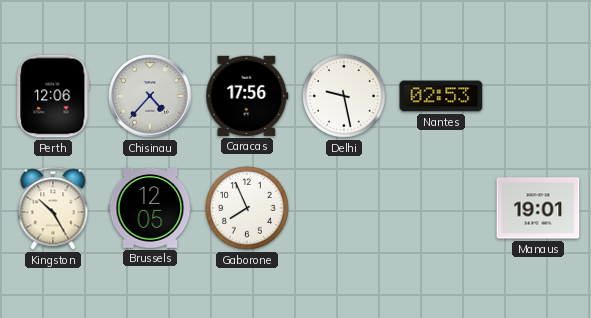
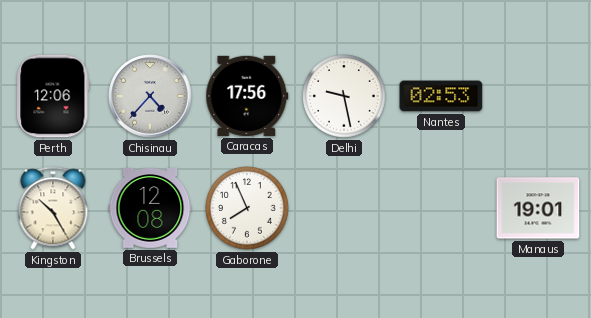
Brussels: 12:05 -> 12:08 (150, 209)
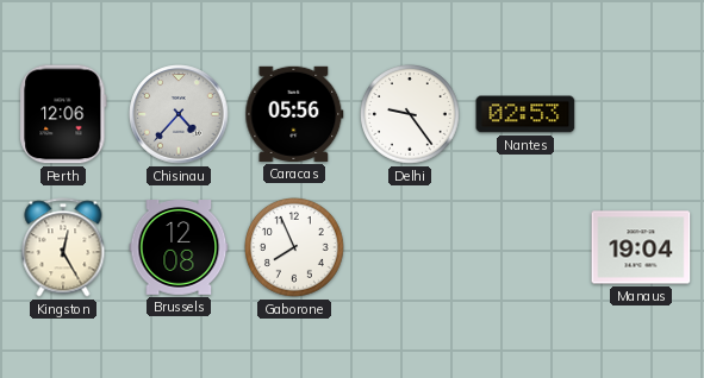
Caracas: 17:56 -> 05:56 (294, 114)
Delhi: 9:28 -> 9:24 (411, 115)
Kingston: 10:25 -> 12:25 (63, 247)
Manaus: 19:01 -> 19:04 (641, 247)
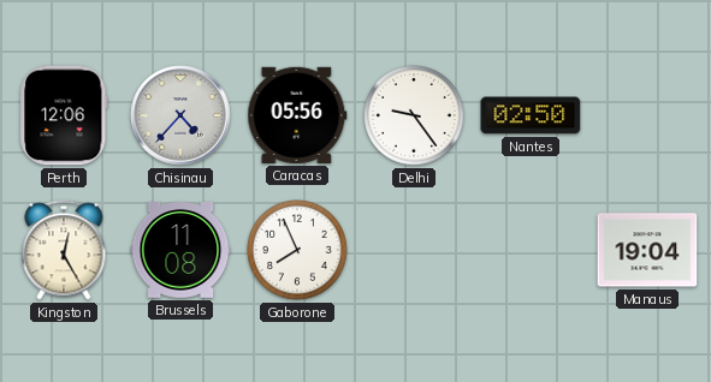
Nantes: 02:53 -> 02:50 (531, 115)
Brussels: 12:08 -> 11:08 (180, 251)
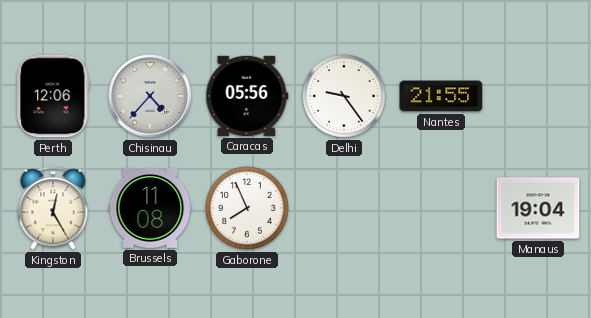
Nantes: 02:50 -> 21:55 (441, 96)
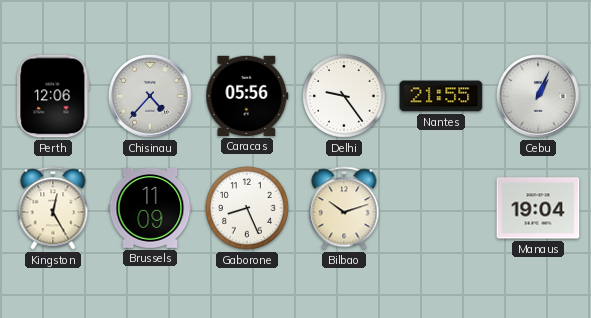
Cebu: none -> 1:04 (538, 96)
Brussels: 11:08 -> 11:09 (150, 209)
Gaborone: 7:56 -> 8:26 (248, 209)
Bilbao: none -> 10:12 (344, 208)
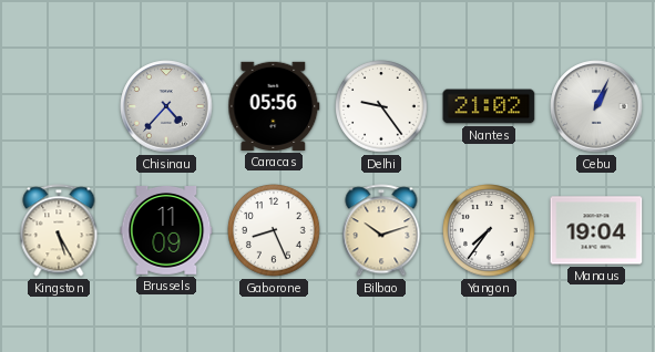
Perth: 12:06 -> none (53, 96)
Nantes: 21:55 -> 21:02 (489, 106)
Kingston: 12:25 -> 5:25 (59, 230)
Yangon: none -> 7:36 (490, 231)
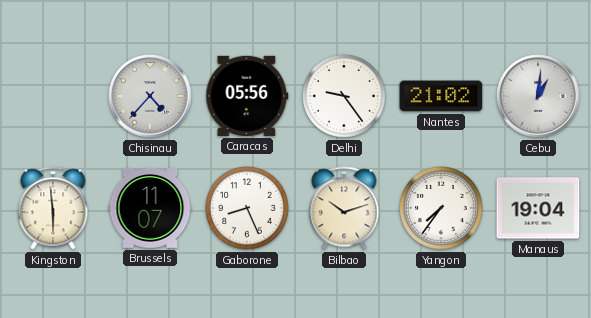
Cebu: 1:04 -> 1:01 (538, 96)
Kingston: 5:25 -> 5:59 (53, 208)
Brussels: 11:09 -> 11:07 (150, 209)
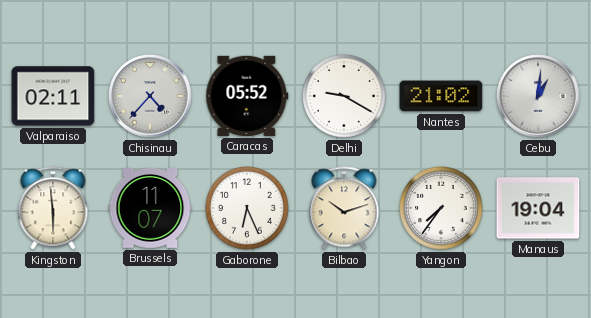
Valparaiso: none -> 02:11 (53, 96)
Caracas: 05:56 -> 05:52 (247, 96)
Delhi: 9:24 -> 9:20 (345, 97)
Gaborone: 8:26 -> 6:26 (248, 209)
